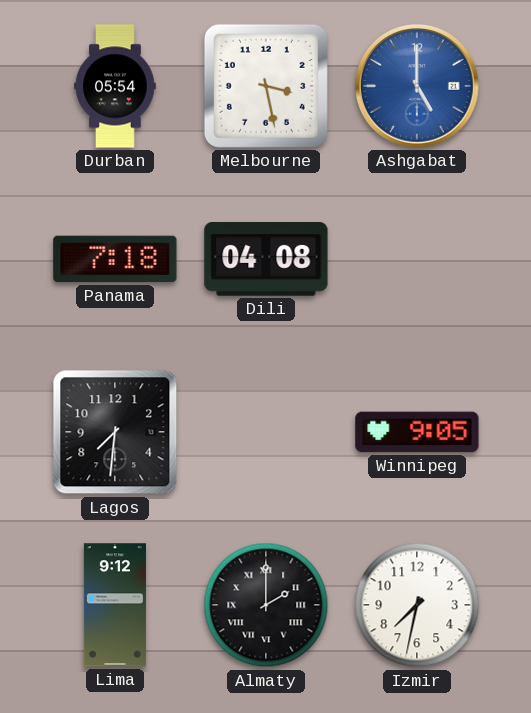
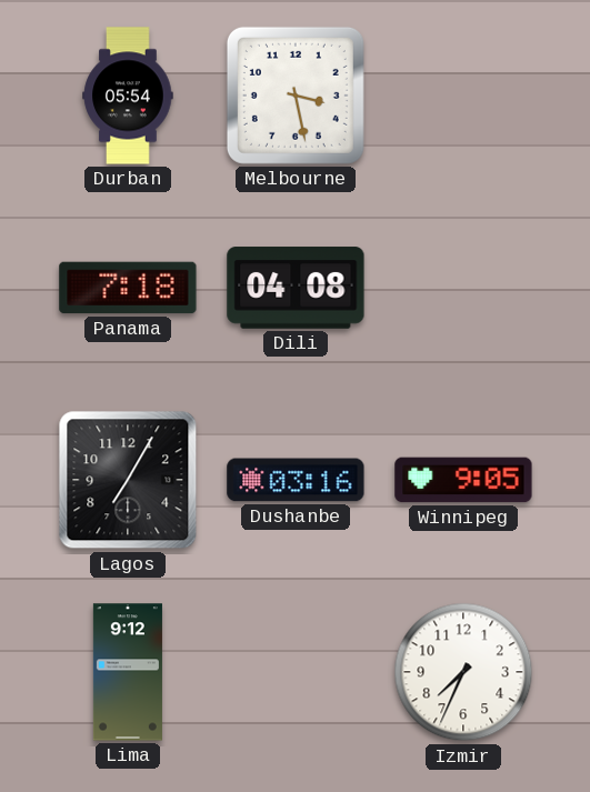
Ashgabat: 5:00 -> none (418, 87)
Lagos: 7:31 -> 7:05 (128, 480)
Dushanbe: none -> 03:16 (296, 480)
Almaty: 2:00 -> none (266, 605)
Izmir: 7:32 -> 7:34 (463, 672)
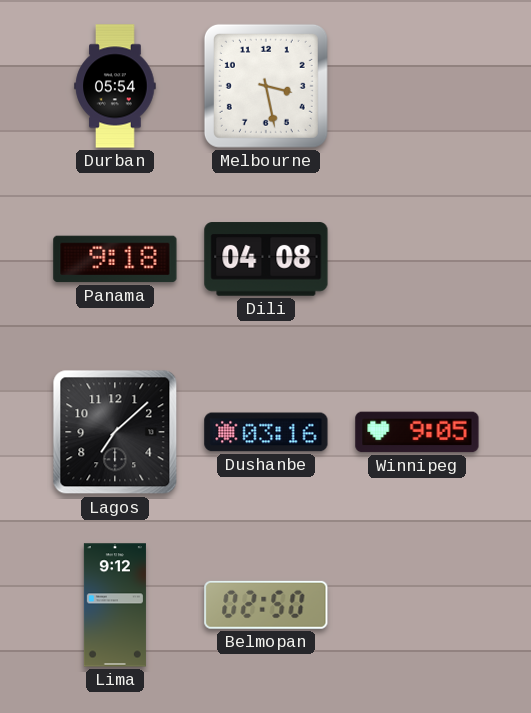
Panama: 7:18 -> 9:18 (115, 259)
Lagos: 7:05 -> 7:08 (115, 432)
Belmopan: none -> 02:50 (266, 605)
Izmir: 7:34 -> none (463, 672)
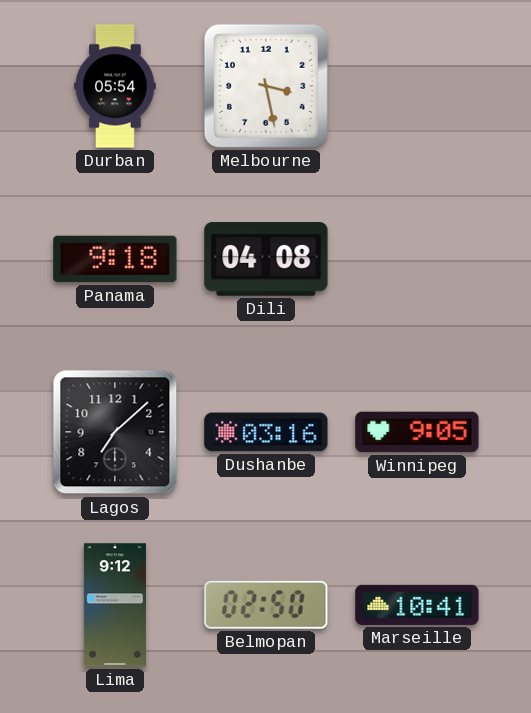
Marseille: none -> 10:41 (417, 605)
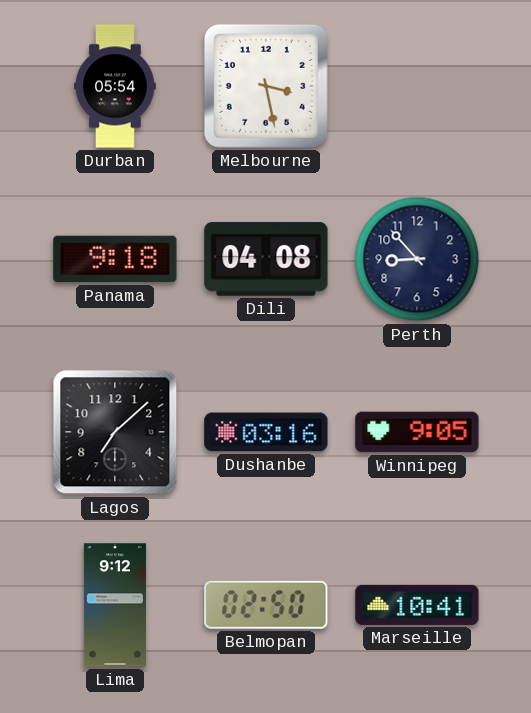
Perth: none -> 8:53 (417, 259)
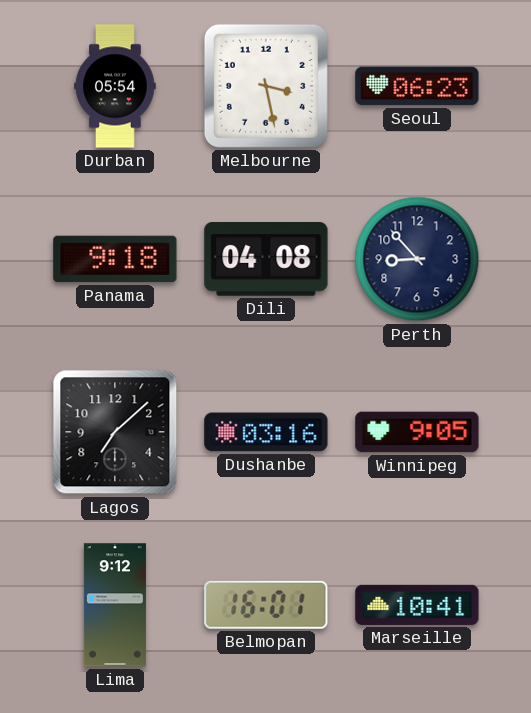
Seoul: none -> 06:23 (417, 86)
Belmopan: 02:50 -> 16:01 (266, 605)
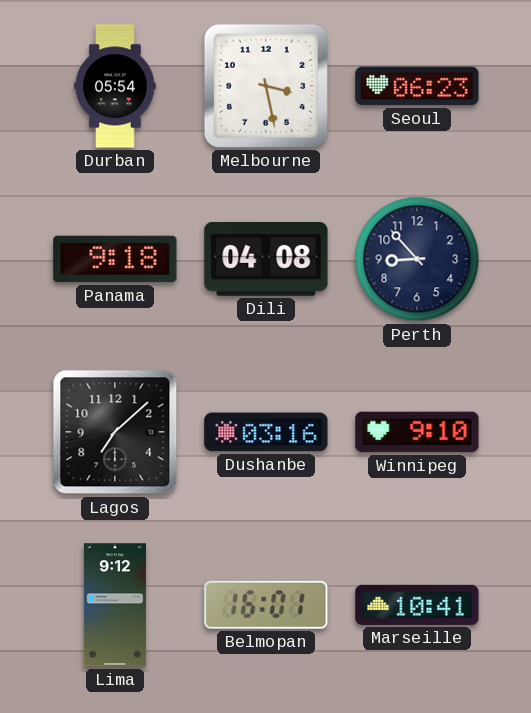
Winnipeg: 9:05 -> 9:10 (417, 432)
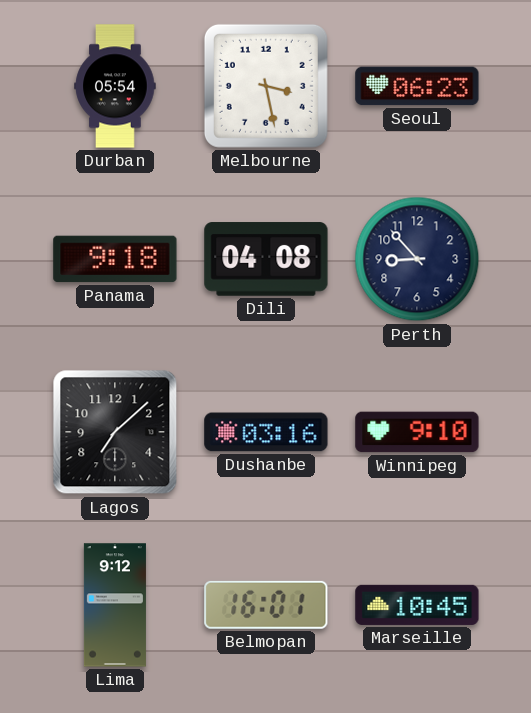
Marseille: 10:41 -> 10:45 (417, 605)
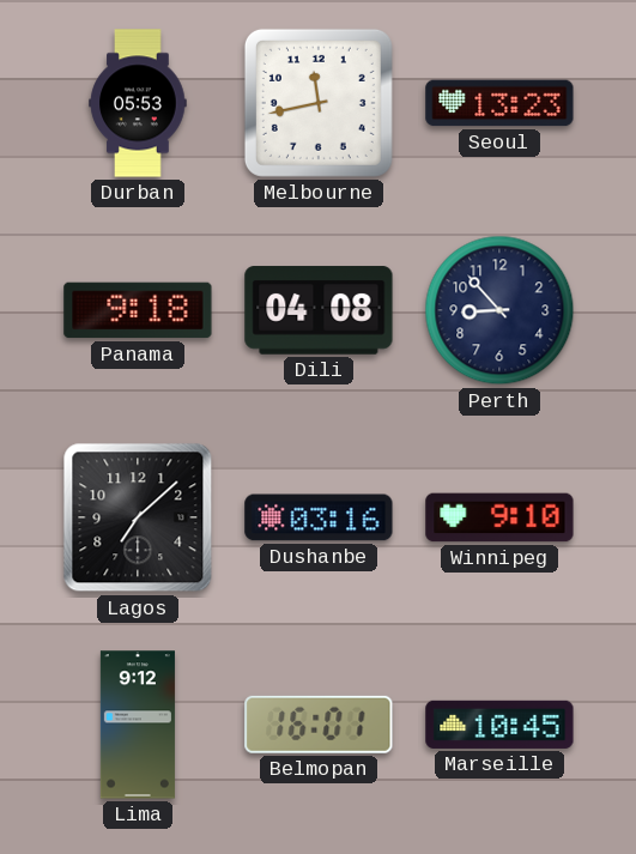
Durban: 05:54 -> 05:53 (138, 103)
Melbourne: 3:28 -> 11:43 (319, 103)
Seoul: 06:23 -> 13:23 (499, 103)
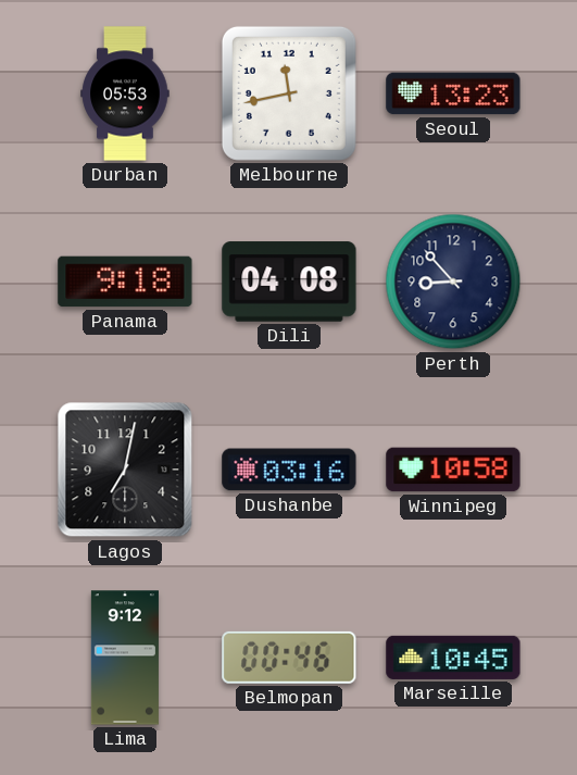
Lagos: 7:08 -> 7:02 (125, 470)
Winnipeg: 9:10 -> 10:58 (453, 470)
Belmopan: 16:01 -> 00:46 (289, 658)
